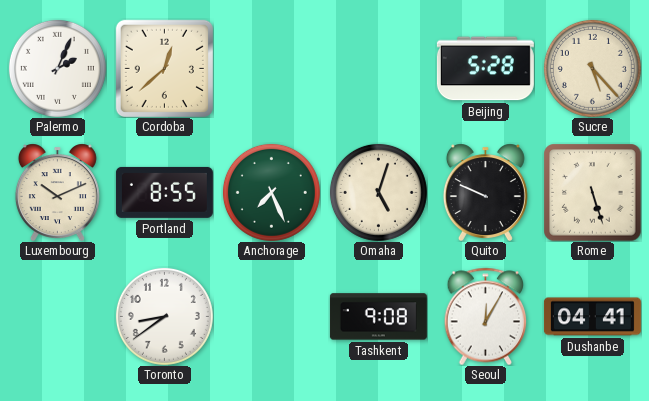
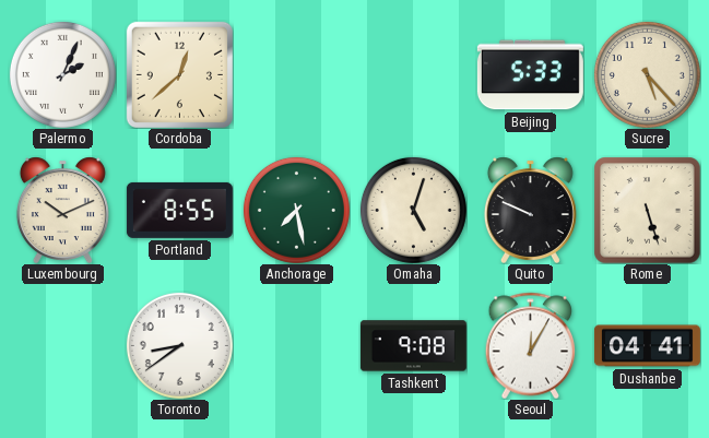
Beijing: 5:28 -> 5:33 (530, 75)
Anchorage: 7:26 -> 7:28 (296, 210)
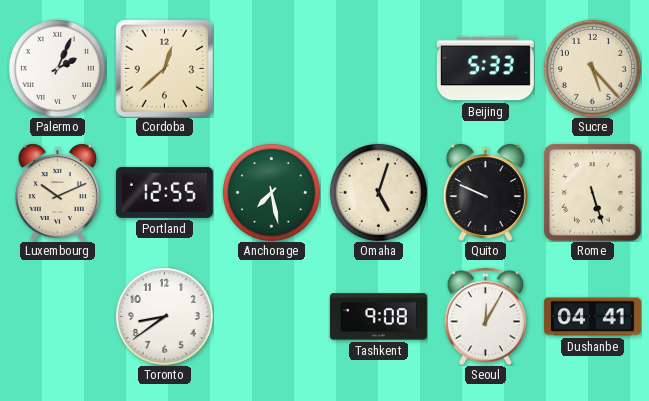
Portland: 8:55 -> 12:55 (164, 192)
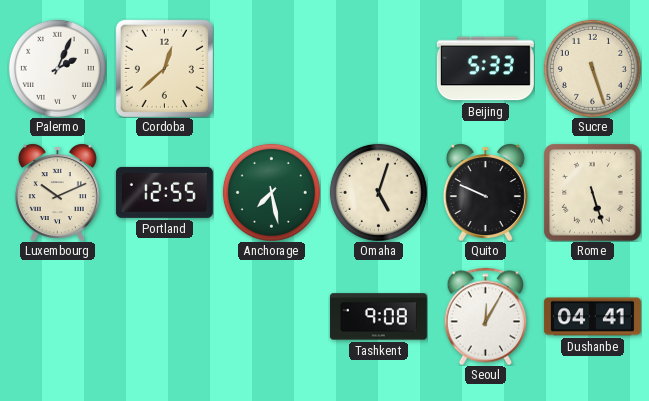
Sucre: 5:23 -> 5:27 (592, 68)
Toronto: 8:39 -> none (164, 316)
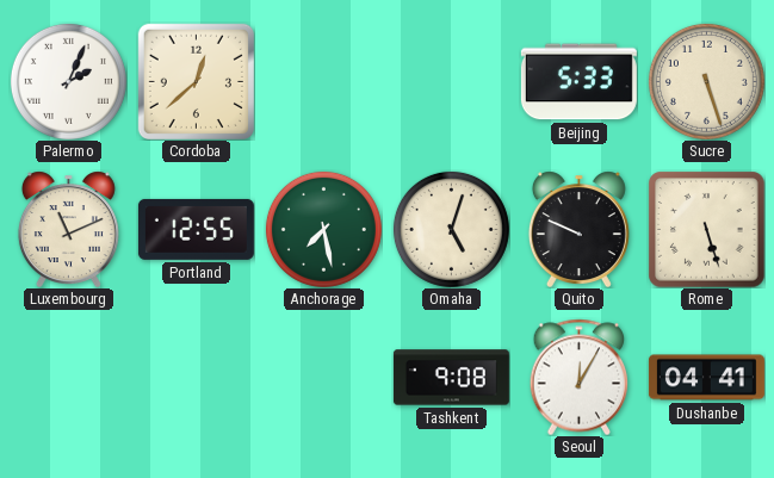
Luxembourg: 10:11 -> 11:11 (68, 229)
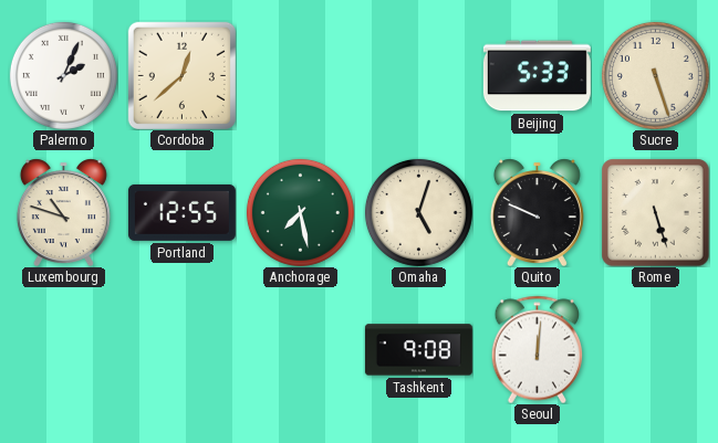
Luxembourg: 11:11 -> 10:48 (63, 212)
Seoul: 12:05 -> 12:01 (538, 349)
Dushanbe: 04:41 -> none (706, 378)
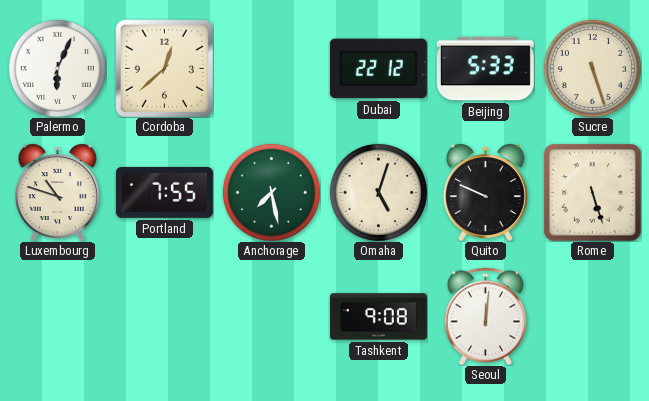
Palermo: 2:04 -> 6:04 (57, 68)
Dubai: none -> 22:12 (378, 69)
Portland: 12:55 -> 7:55 (164, 192)
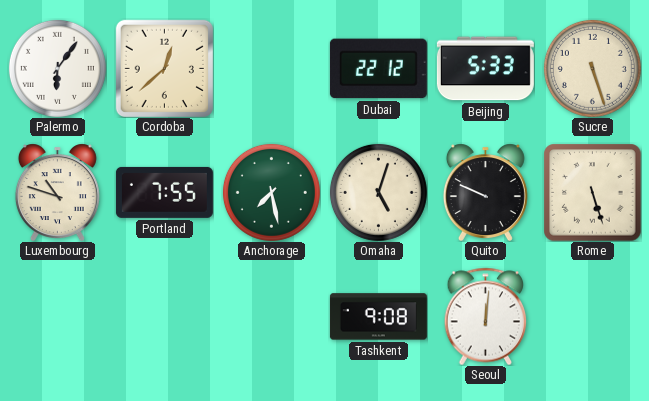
Palermo: 6:04 -> 6:06 (57, 68)
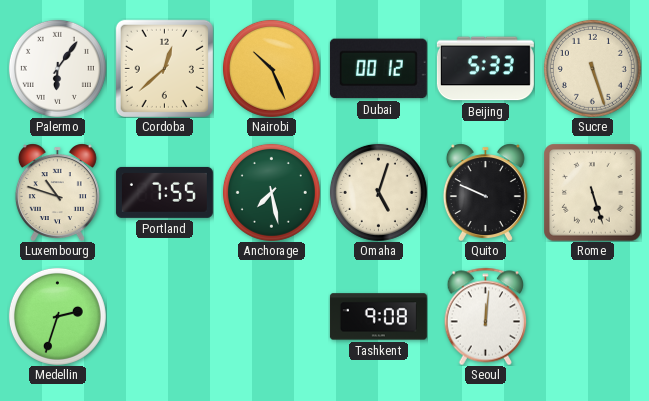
Nairobi: none -> 10:26 (271, 68)
Dubai: 22:12 -> 00:12 (378, 69)
Medellin: none -> 2:33 (57, 316)
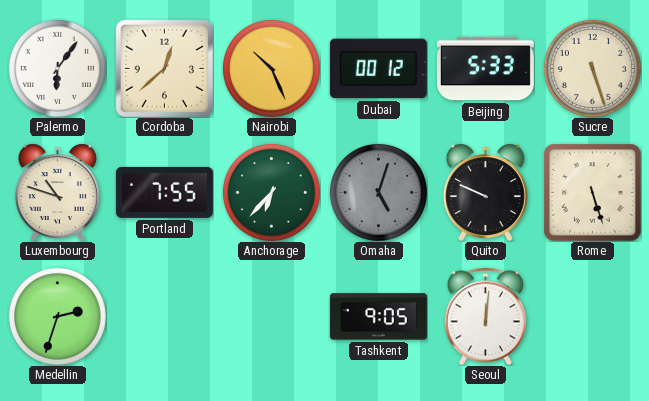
Anchorage: 7:28 -> 6:37 (271, 192)
Omaha dial: cream -> grey (378, 192)
Tashkent: 9:08 -> 9:05 (378, 317)
